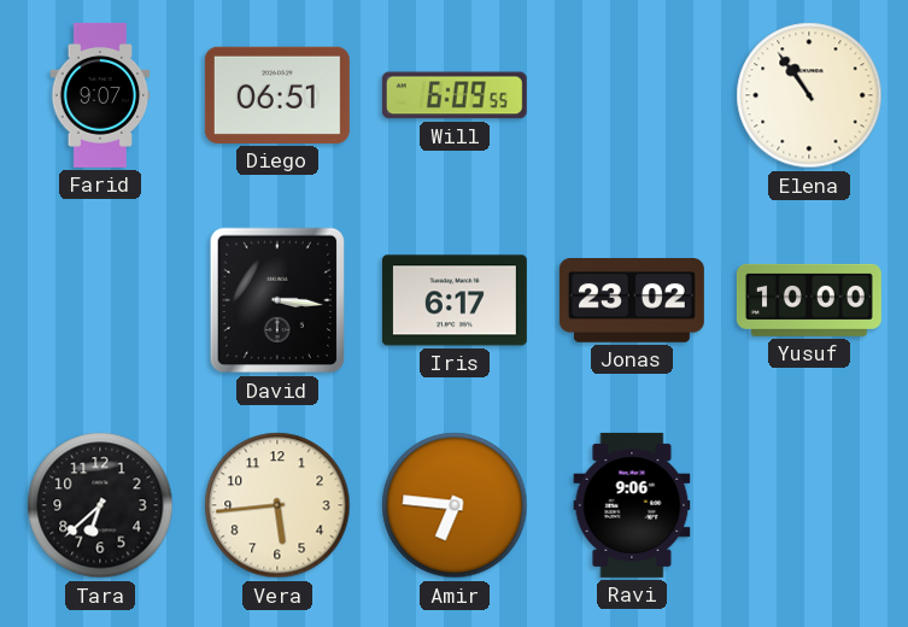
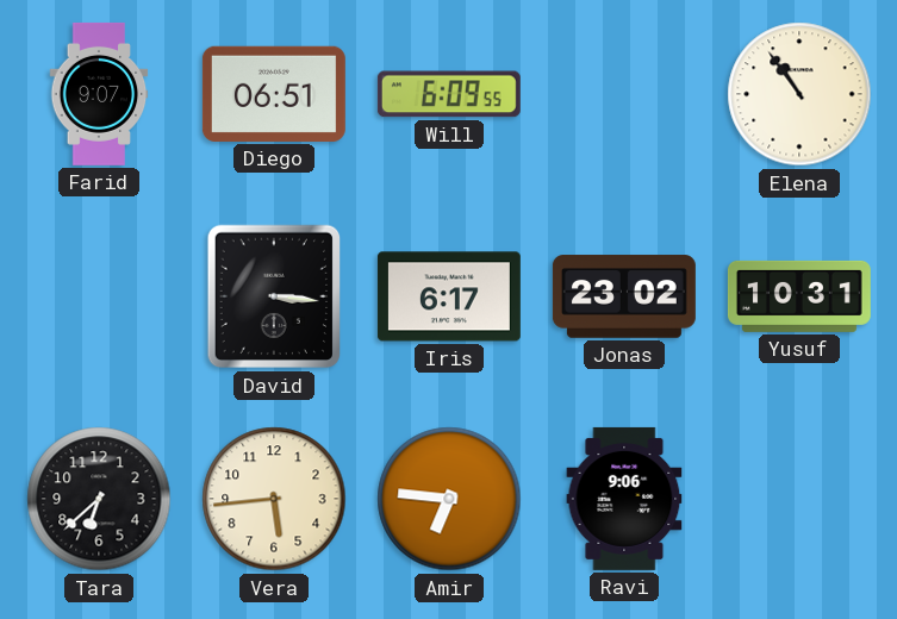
Yusuf: 10:00 -> 10:31 (799, 296)
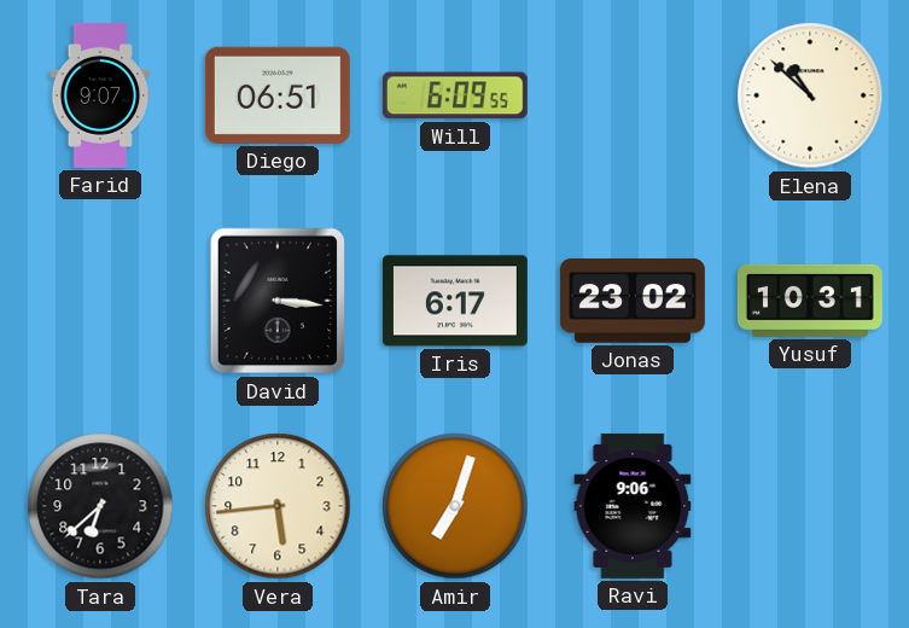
Elena: 10:54 -> 10:52 (810, 95)
Amir: 6:46 -> 7:03 (455, 506)
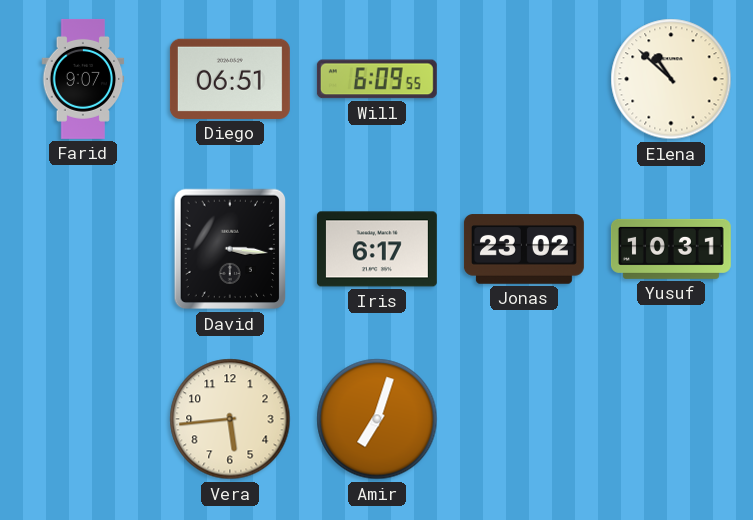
Tara: 6:38 -> none (100, 506)
Ravi: 9:06 -> none (633, 506)
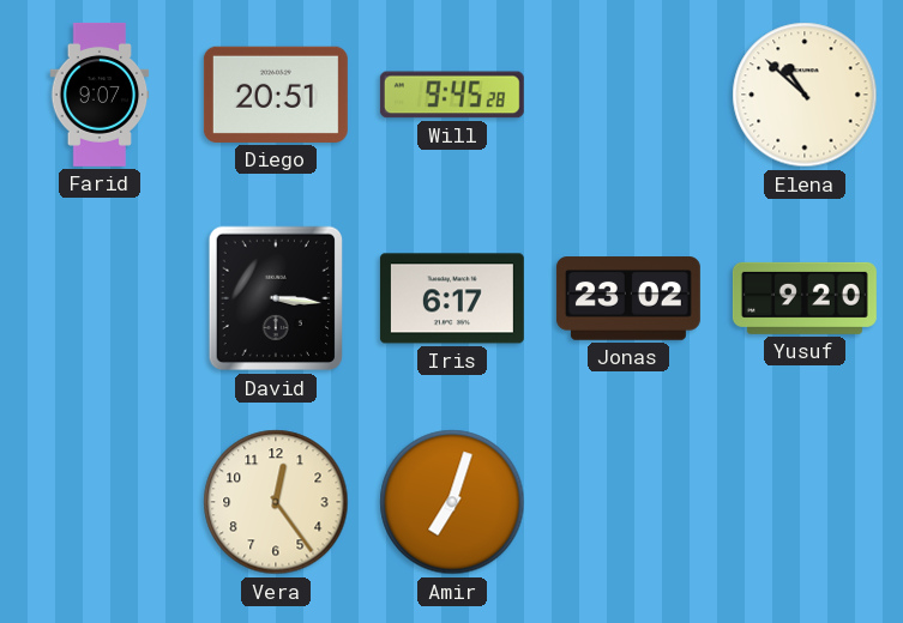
Diego: 06:51 -> 20:51 (276, 95)
Will: 6:09 -> 9:45 (452, 95)
Yusuf: 10:31 -> 9:20 (805, 298)
Vera: 5:44 -> 12:24 (276, 502)
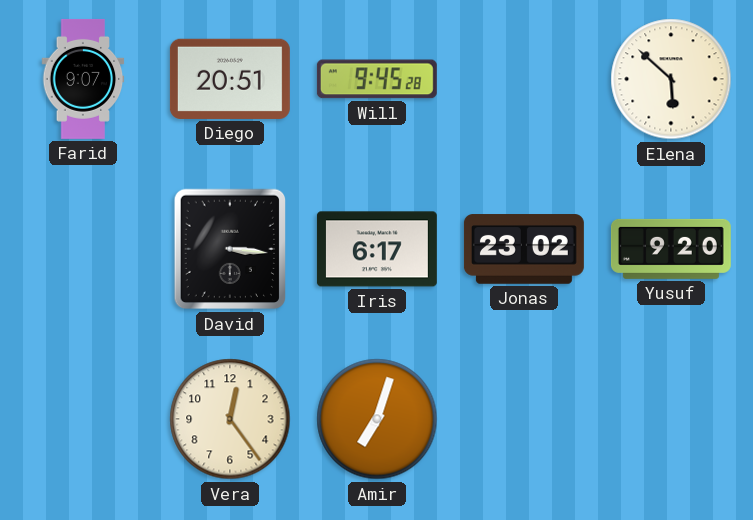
Elena: 10:52 -> 5:52 (671, 79)
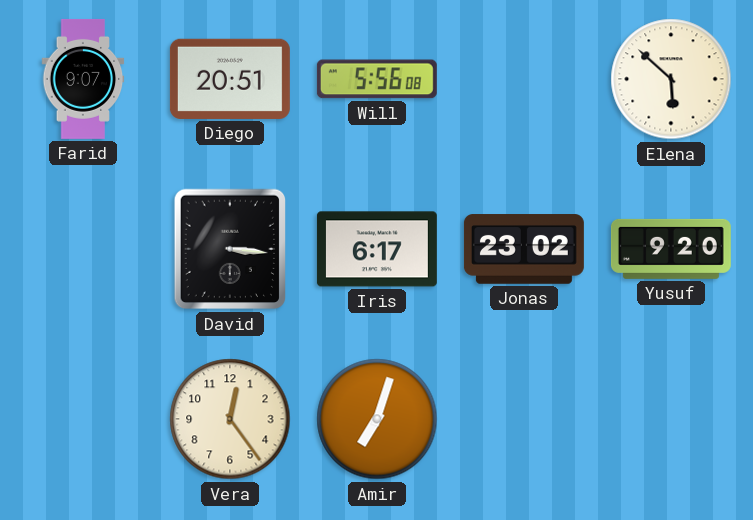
Will: 9:45 -> 5:56 (377, 79)
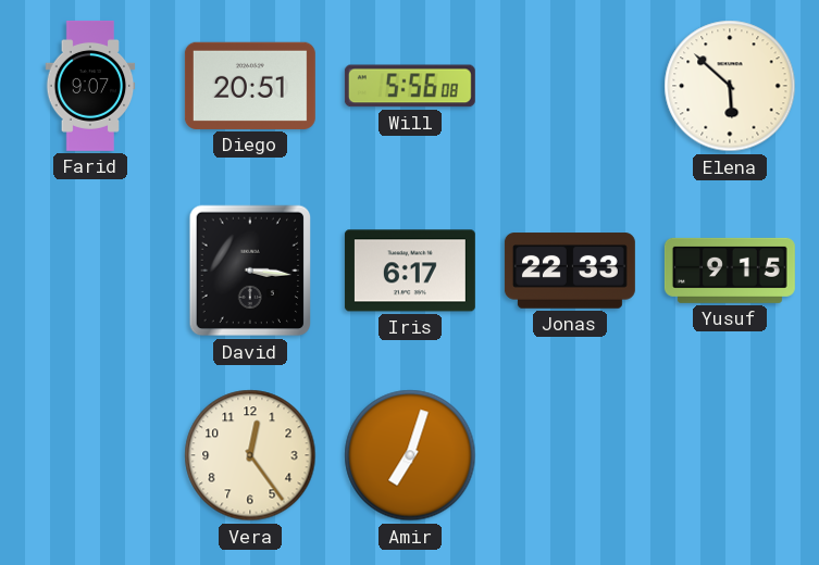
Jonas: 23:02 -> 22:33 (570, 271)
Yusuf: 9:20 -> 9:15 (730, 271)
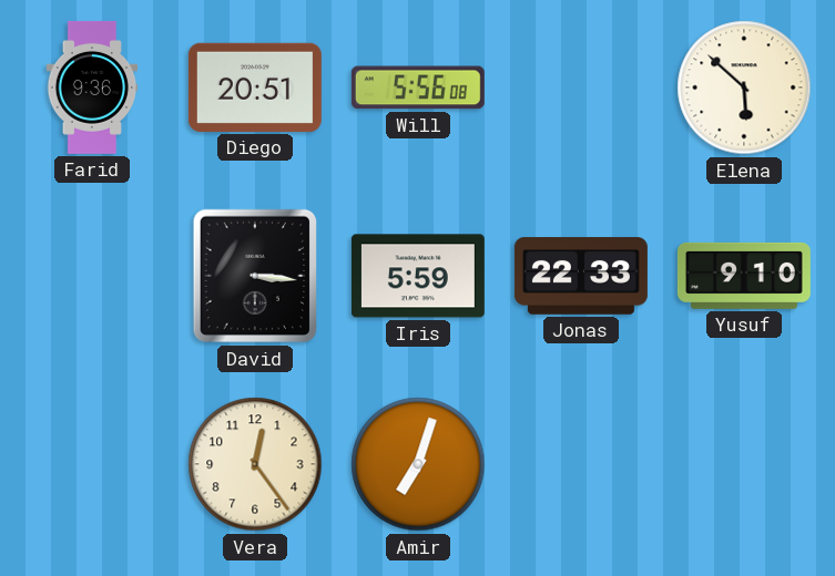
Farid: 9:07 -> 9:36 (92, 88)
Iris: 6:17 -> 5:59 (418, 276)
Yusuf: 9:15 -> 9:10 (744, 276)
